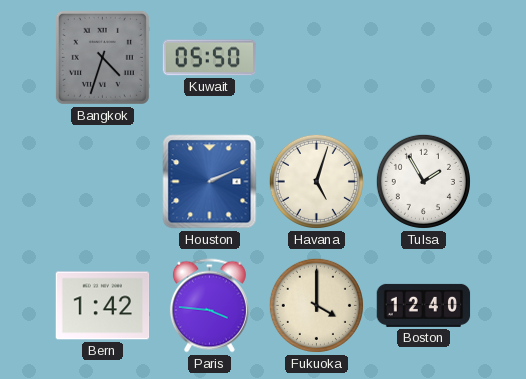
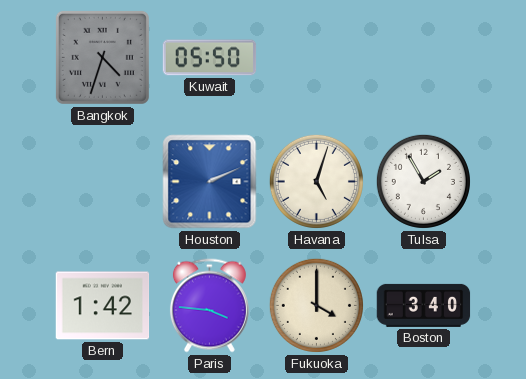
Boston: 12:40 -> 3:40 (424, 305)
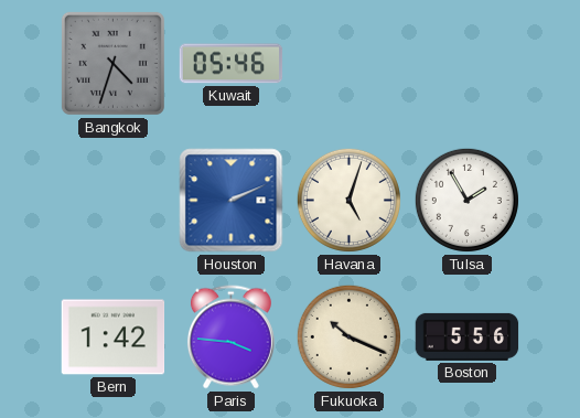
Kuwait: 05:50 -> 05:46 (232, 64)
Fukuoka: 4:00 -> 10:19 (348, 336)
Boston: 3:40 -> 5:56 (468, 336)
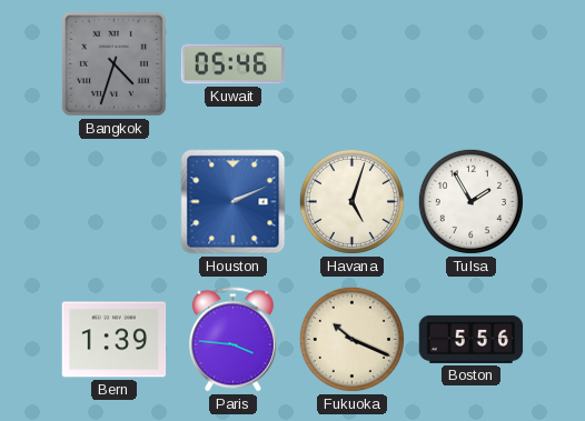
Bern: 1:42 -> 1:39 (115, 340)
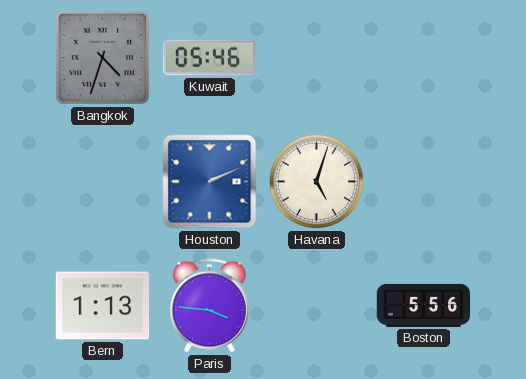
Tulsa: 1:55 -> none (470, 201)
Bern: 1:39 -> 1:13 (103, 306)
Fukuoka: 10:19 -> none (351, 339)
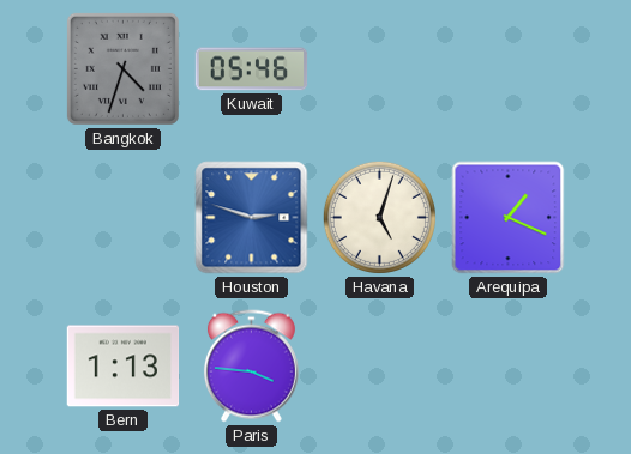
Houston: 2:11 -> 2:48 (252, 218)
Arequipa: none -> 1:19 (509, 218)
Boston: 5:56 -> none (424, 305)
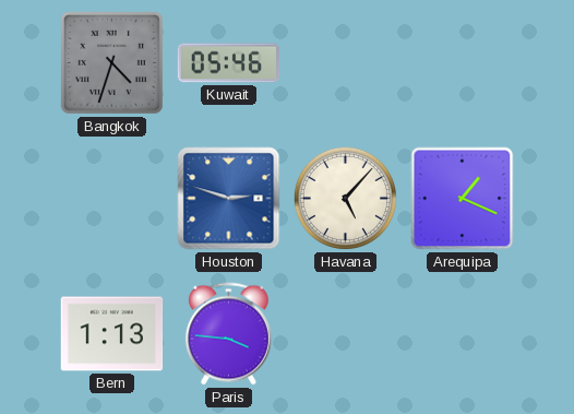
Havana: 5:03 -> 5:07 (345, 198)
